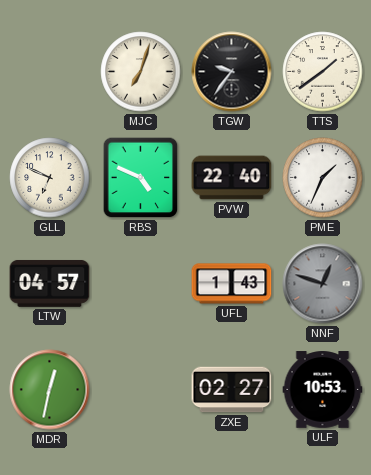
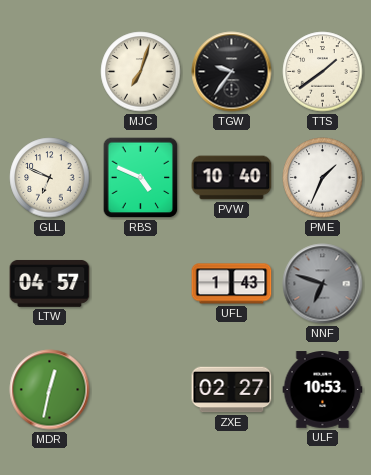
PVW: 22:40 -> 10:40 (232, 178)
NNF: 12:48 -> 6:48 (323, 284)
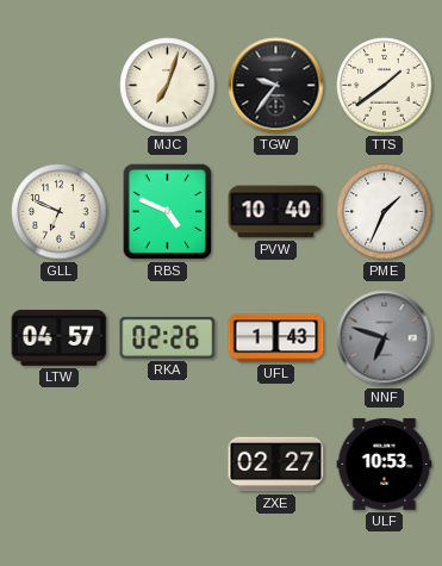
RKA: none -> 02:26 (168, 337)
MDR: 12:32 -> none (50, 390)
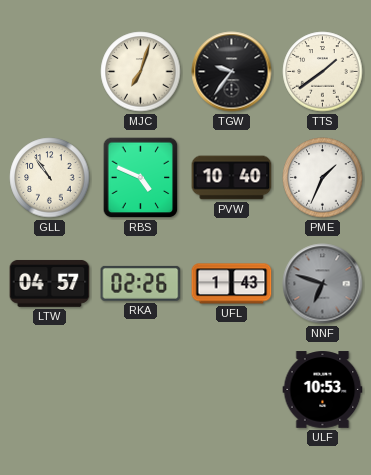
GLL: 6:49 -> 10:54 (50, 178)
ZXE: 02:27 -> none (276, 465)
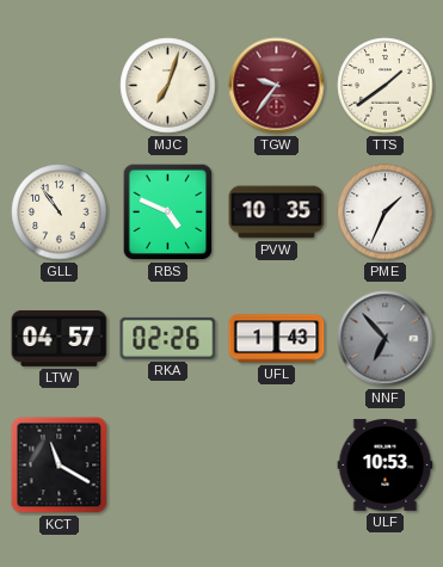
TGW dial: black -> burgundy (277, 86)
PVW: 10:40 -> 10:35 (277, 212)
NNF: 6:48 -> 6:53 (386, 339)
KCT: none -> 11:20 (60, 466)
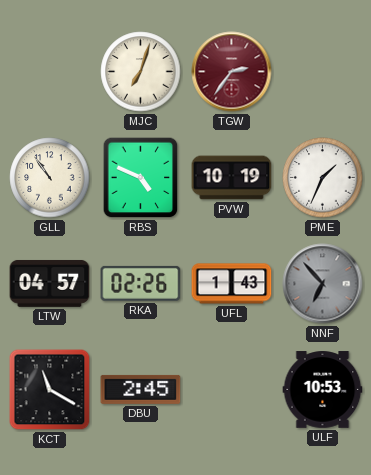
TGW: 9:36 -> 2:36 (232, 72)
TTS: 1:39 -> none (386, 86)
PVW: 10:35 -> 10:19 (232, 178)
DBU: none -> 2:45 (141, 389)
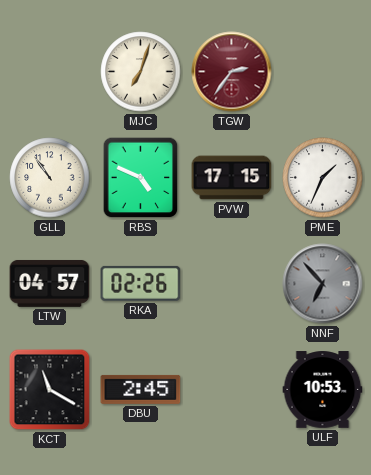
PVW: 10:19 -> 17:15 (232, 178)
UFL: 1:43 -> none (232, 284)
